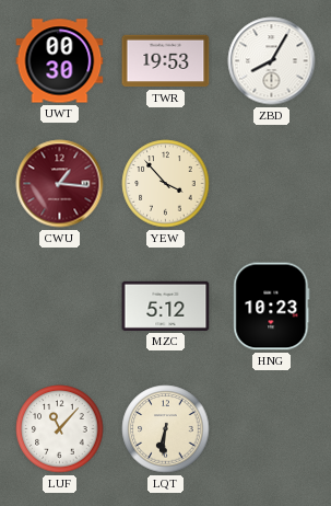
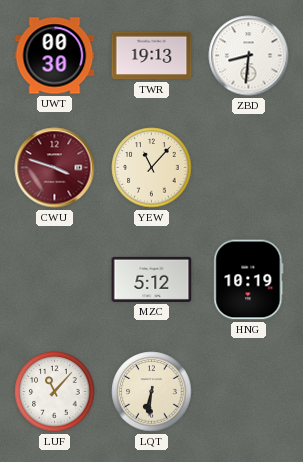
TWR: 19:53 -> 19:13 (152, 56)
ZBD: 8:05 -> 8:31 (249, 56)
CWU: 1:16 -> 3:48 (55, 168)
YEW: 3:53 -> 11:07 (152, 168)
HNG: 10:23 -> 10:19 (249, 280)
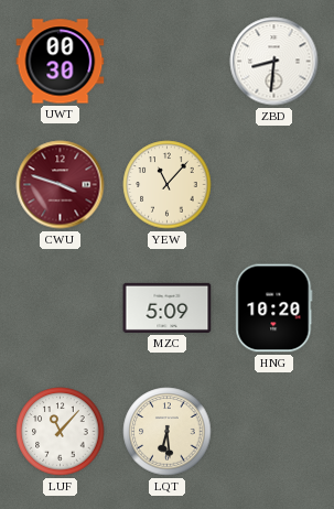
TWR: 19:13 -> none (152, 56)
MZC: 5:12 -> 5:09 (168, 307)
HNG: 10:19 -> 10:20 (274, 308)
LQT: 6:31 -> 6:29 (168, 432)
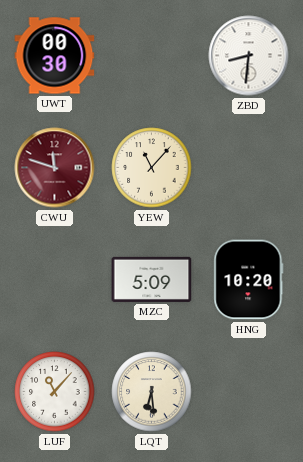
CWU: 3:48 -> 11:48 (55, 168)
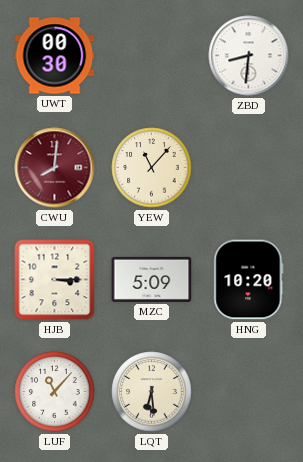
CWU: 11:48 -> 8:01 (55, 168)
HJB: none -> 3:15 (55, 280)
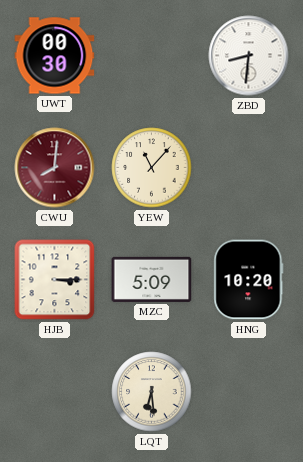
LUF: 11:07 -> none (55, 392)
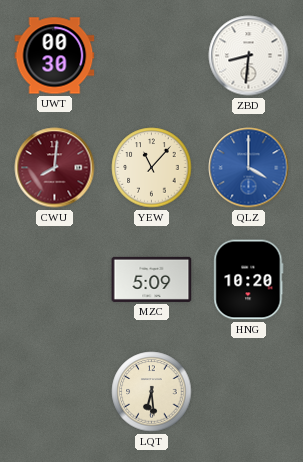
QLZ: none -> 4:00 (249, 168)
HJB: 3:15 -> none (55, 280)
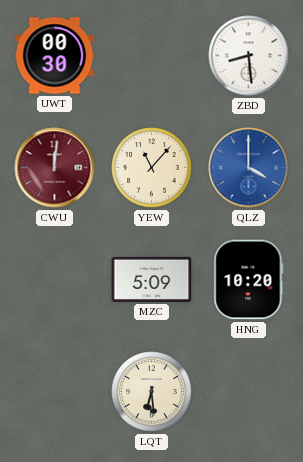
ZBD: 8:31 -> 8:29 (249, 56)
CWU: 8:01 -> 12:01 (55, 168)
